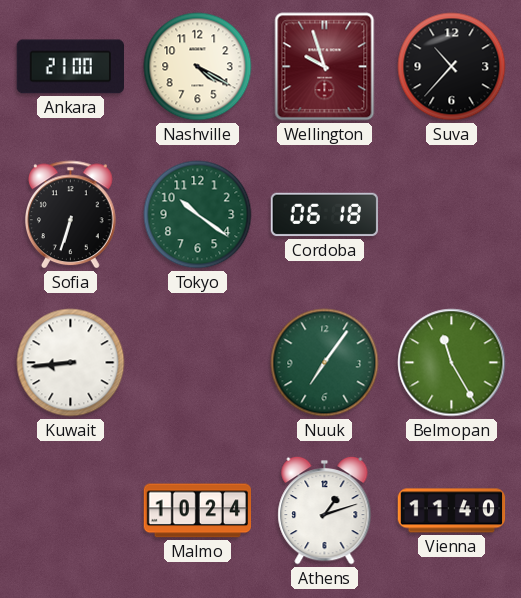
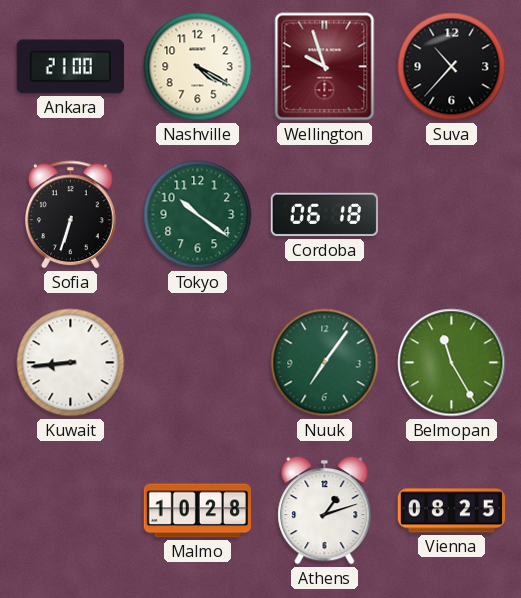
Malmo: 10:24 -> 10:28 (198, 511)
Vienna: 11:40 -> 08:25 (452, 511)
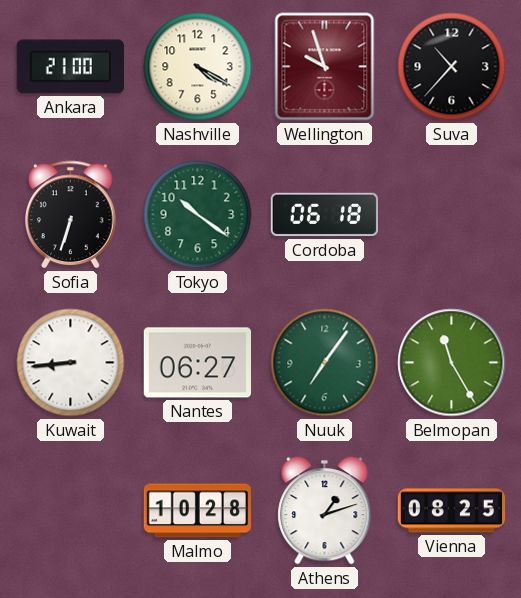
Nantes: none -> 06:27 (198, 363)
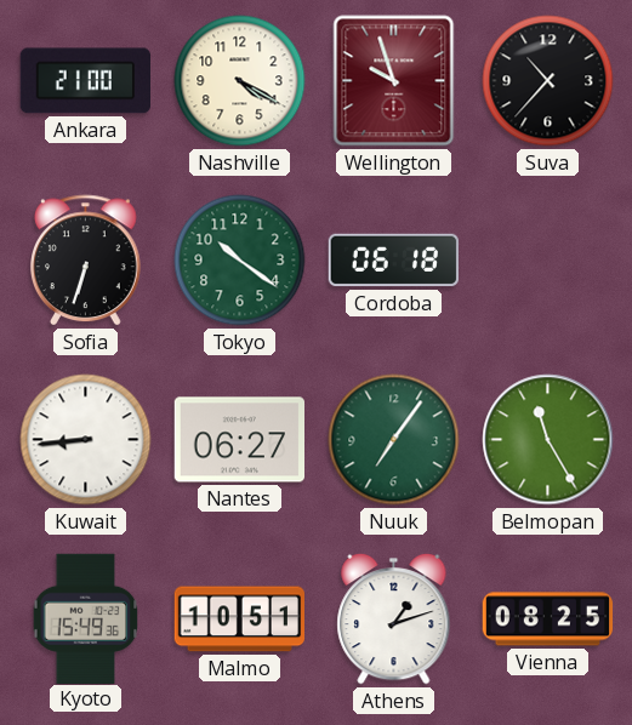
Kyoto: none -> 15:49 (86, 618)
Malmo: 10:28 -> 10:51 (240, 620)
